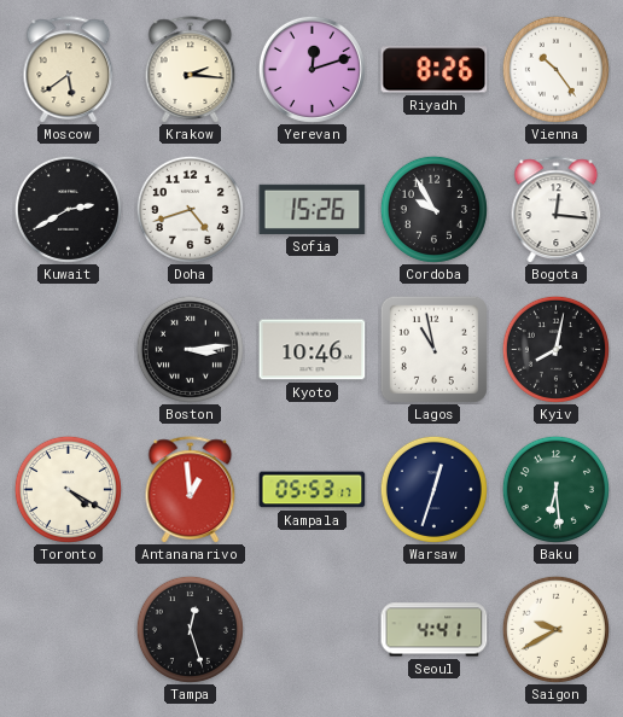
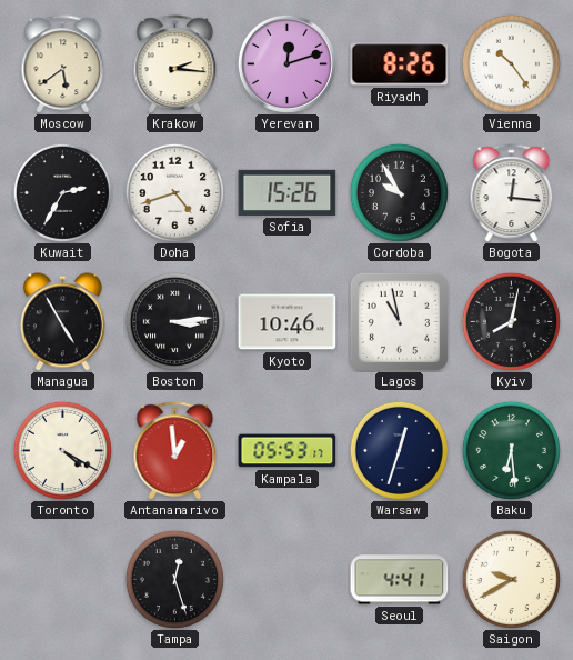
Kuwait: 2:40 -> 2:35 (62, 192)
Managua: none -> 4:55 (63, 322)
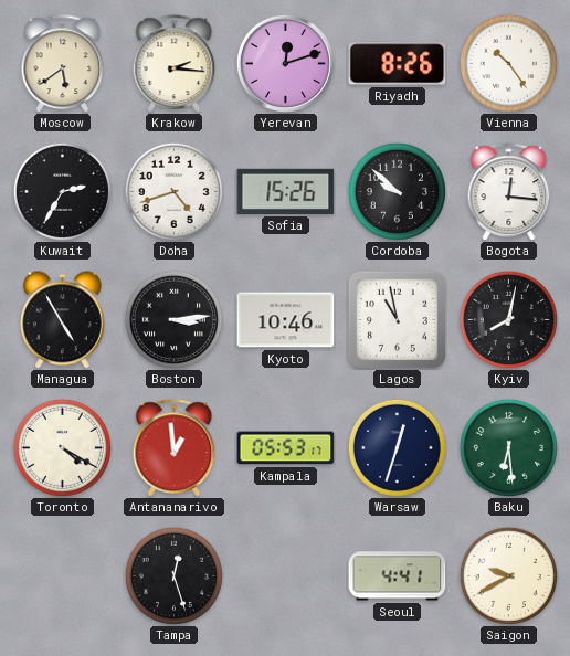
Cordoba: 9:55 -> 9:52 (397, 191)
